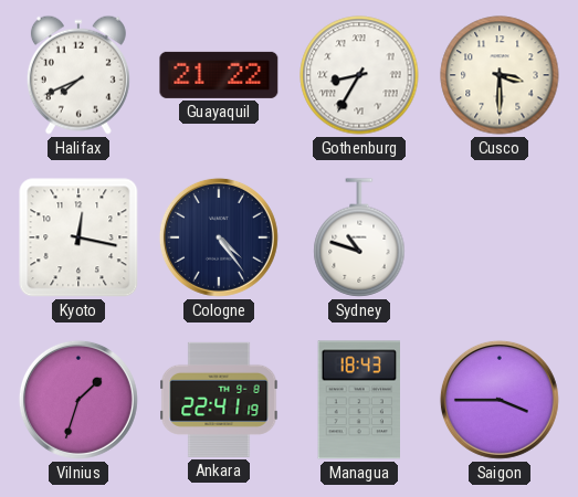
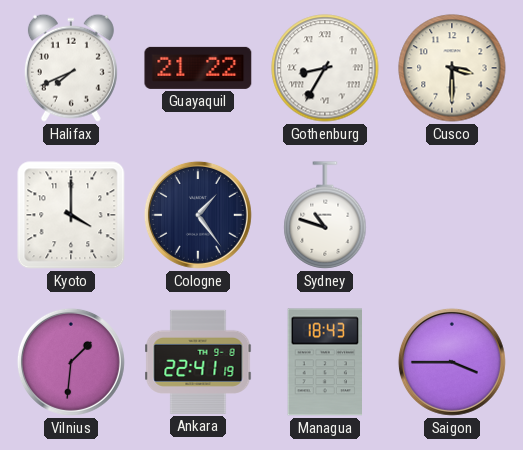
Kyoto: 12:17 -> 4:00 (71, 215)
Cologne: 4:24 -> 1:24 (198, 215)
Vilnius: 1:33 -> 1:31 (71, 362)
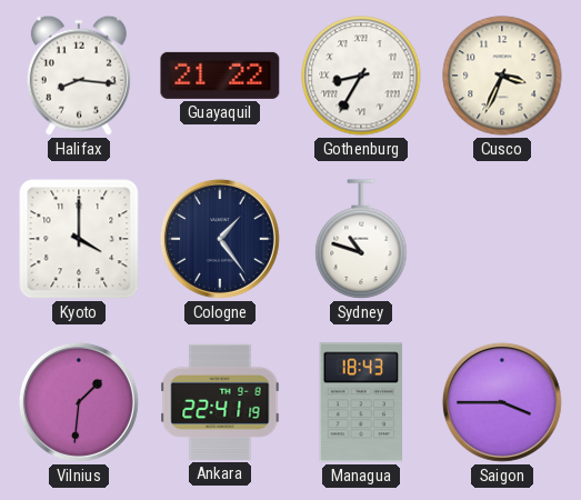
Halifax: 7:41 -> 8:16 (79, 76)
Cusco: 3:30 -> 3:34 (502, 76)
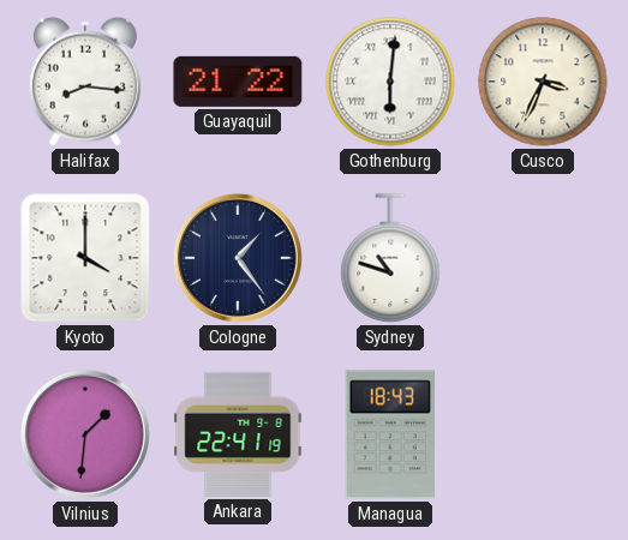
Gothenburg: 8:35 -> 6:01 (390, 82)
Saigon: 3:45 -> none (502, 402)
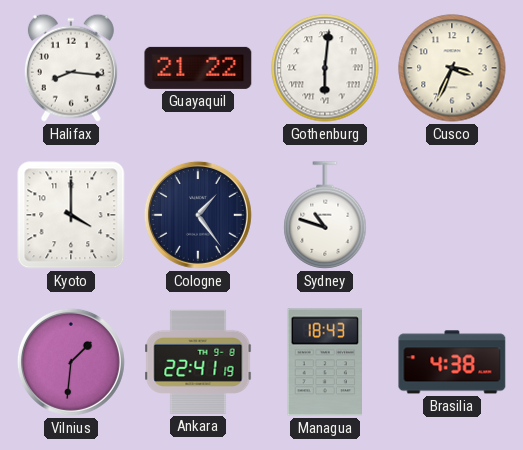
Brasilia: none -> 4:38 (452, 362)
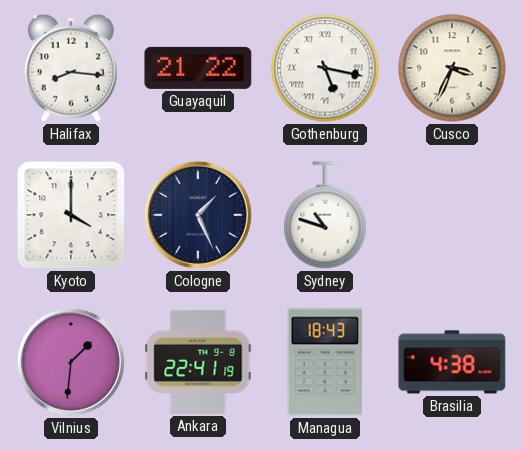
Gothenburg: 6:01 -> 5:17 (325, 68)
Cologne: 1:24 -> 1:26 (198, 215)
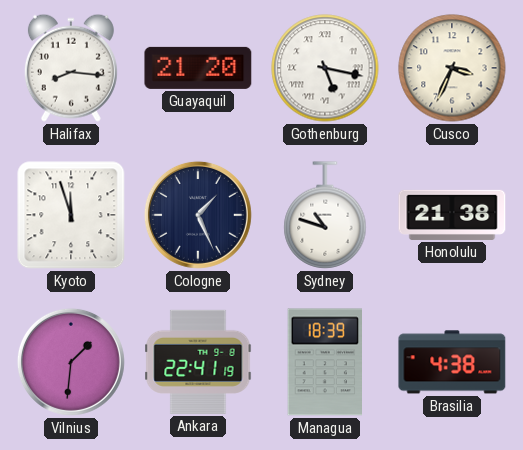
Guayaquil: 21:22 -> 21:20 (198, 68)
Kyoto: 4:00 -> 11:57 (71, 215)
Honolulu: none -> 21:38 (452, 215)
Managua: 18:43 -> 18:39 (324, 362)
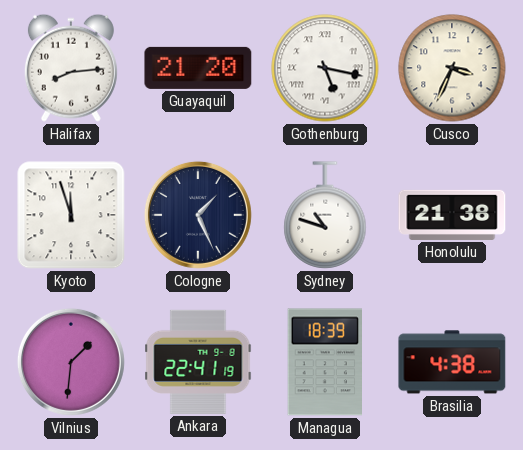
Halifax: 8:16 -> 8:14 (71, 68)
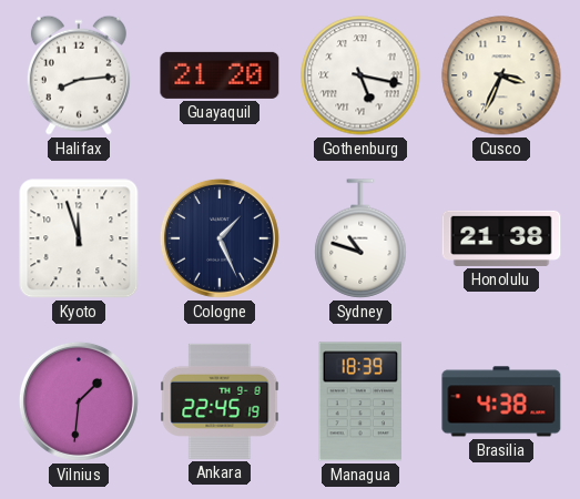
Ankara: 22:41 -> 22:45 (220, 401)
